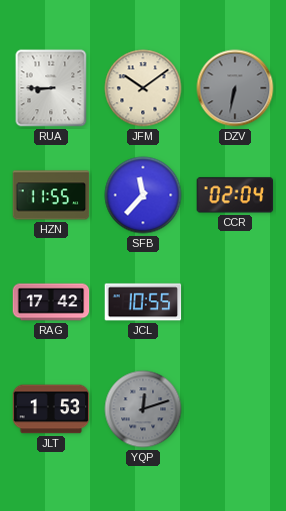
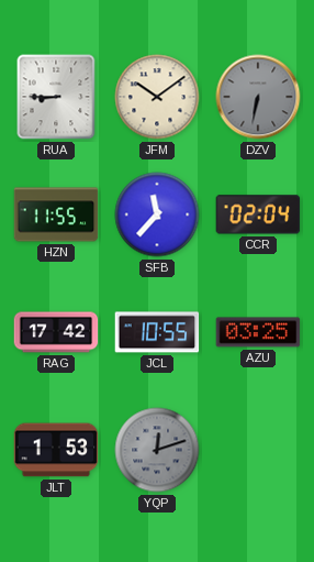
AZU: none -> 03:25 (258, 332)
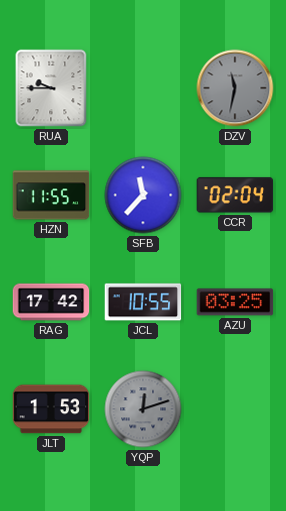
RUA: 8:45 -> 9:45 (51, 88)
JFM: 10:09 -> none (157, 97)
DZV: 6:32 -> 11:32 (235, 88)
